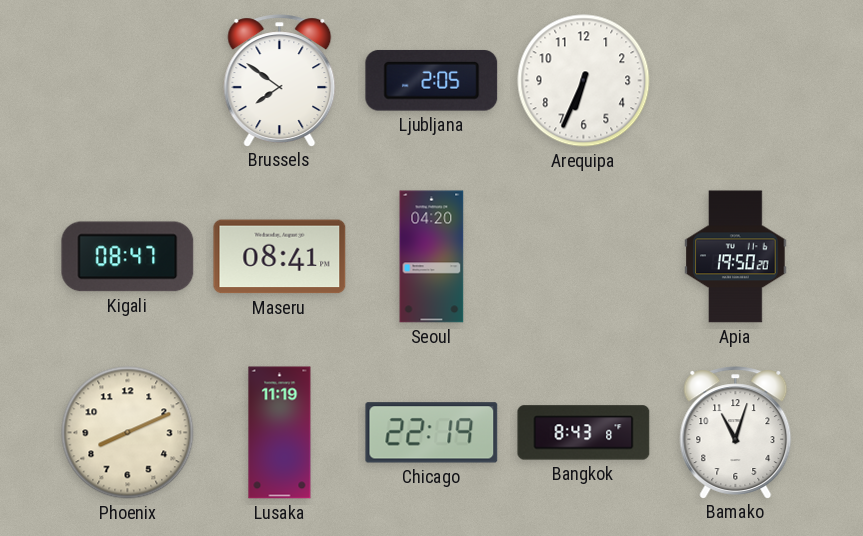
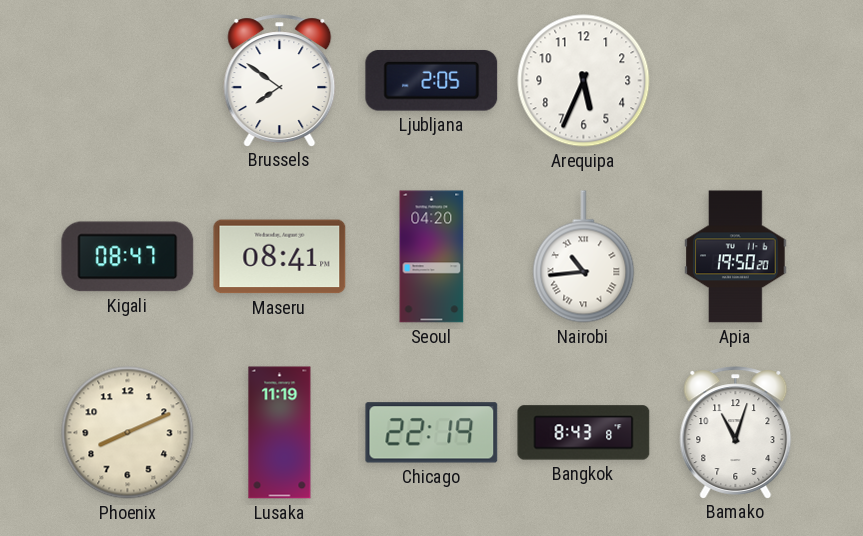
Arequipa: 6:34 -> 5:34 (584, 81)
Nairobi: none -> 10:44 (584, 257)
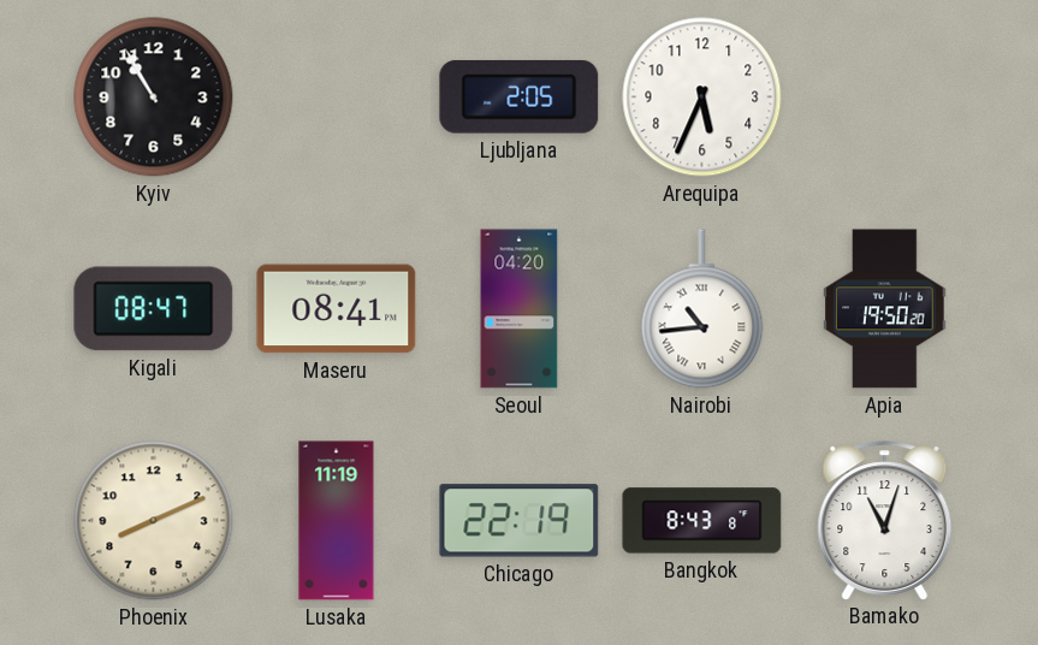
Kyiv: none -> 10:55 (154, 97)
Brussels: 7:51 -> none (280, 80)
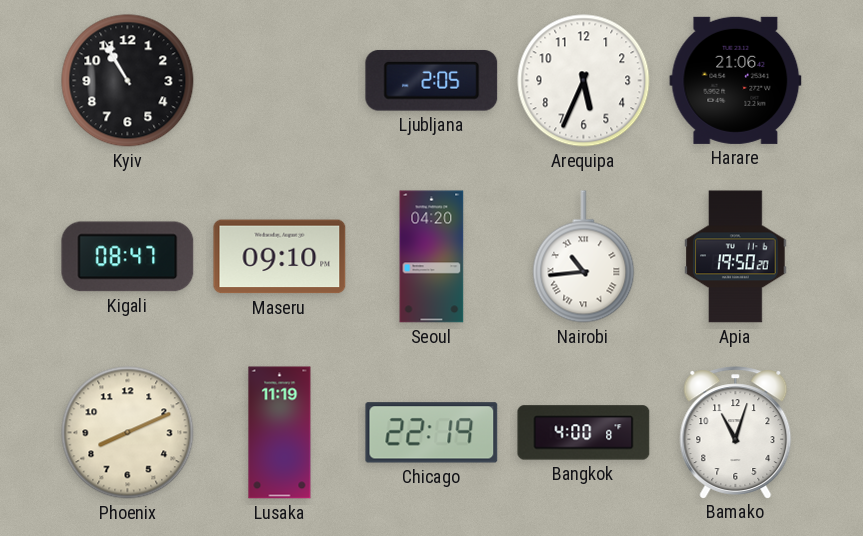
Harare: none -> 21:06 (736, 80)
Maseru: 08:41 -> 09:10 (280, 257)
Bangkok: 8:43 -> 4:00 (584, 433)
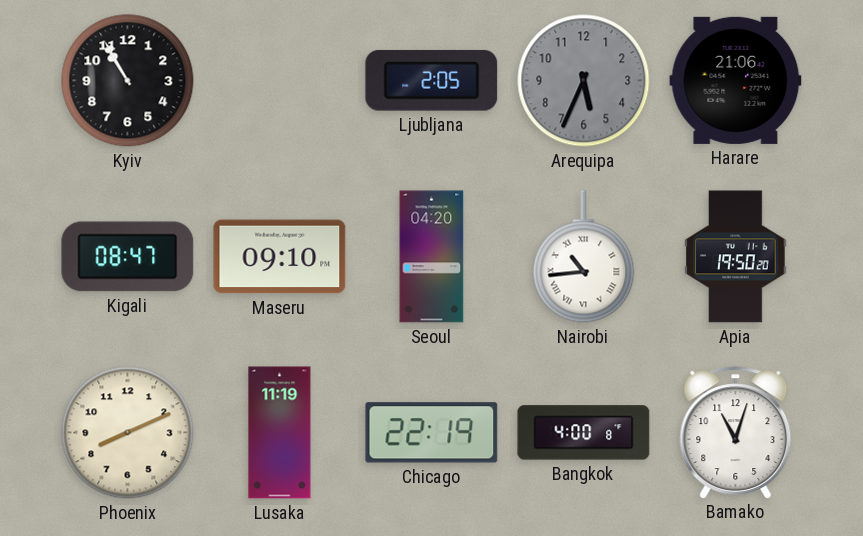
Arequipa dial: white -> grey (584, 81)
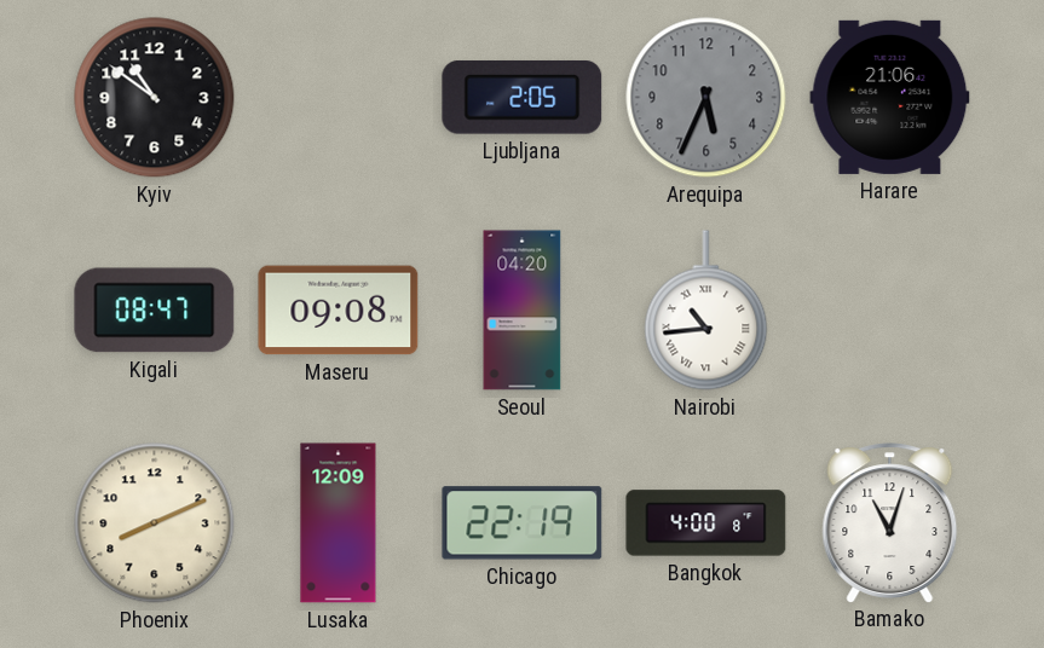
Kyiv: 10:55 -> 10:51 (155, 98)
Maseru: 09:10 -> 09:08 (339, 311)
Apia: 19:50 -> none (736, 257)
Lusaka: 11:19 -> 12:09 (339, 523)
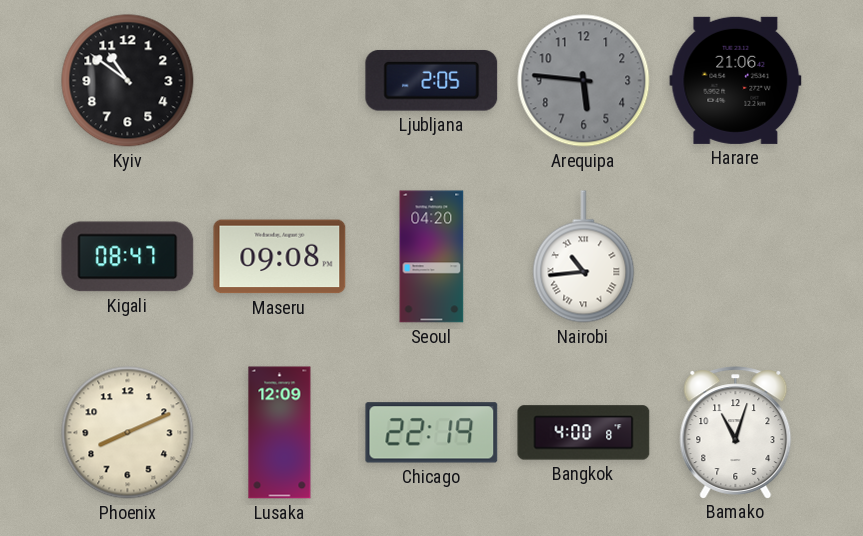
Arequipa: 5:34 -> 5:46 (584, 81)
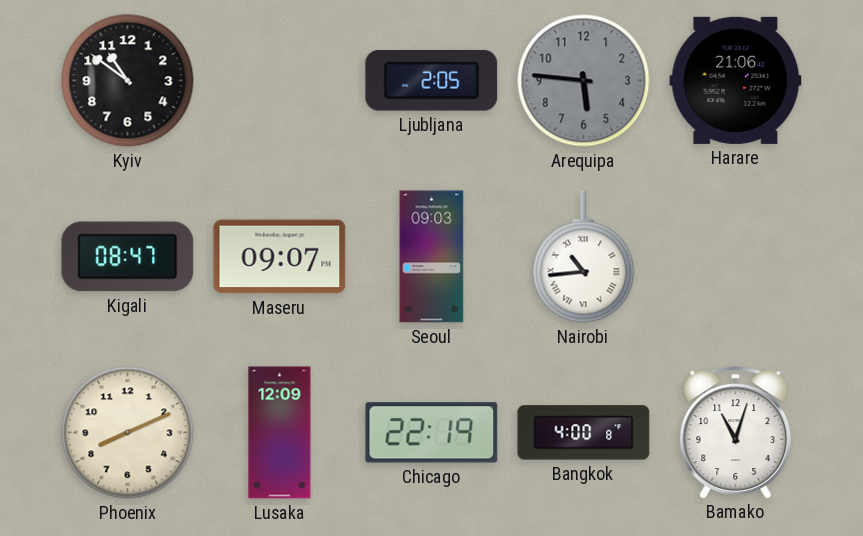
Maseru: 09:08 -> 09:07 (280, 257)
Seoul: 04:20 -> 09:03 (432, 257)
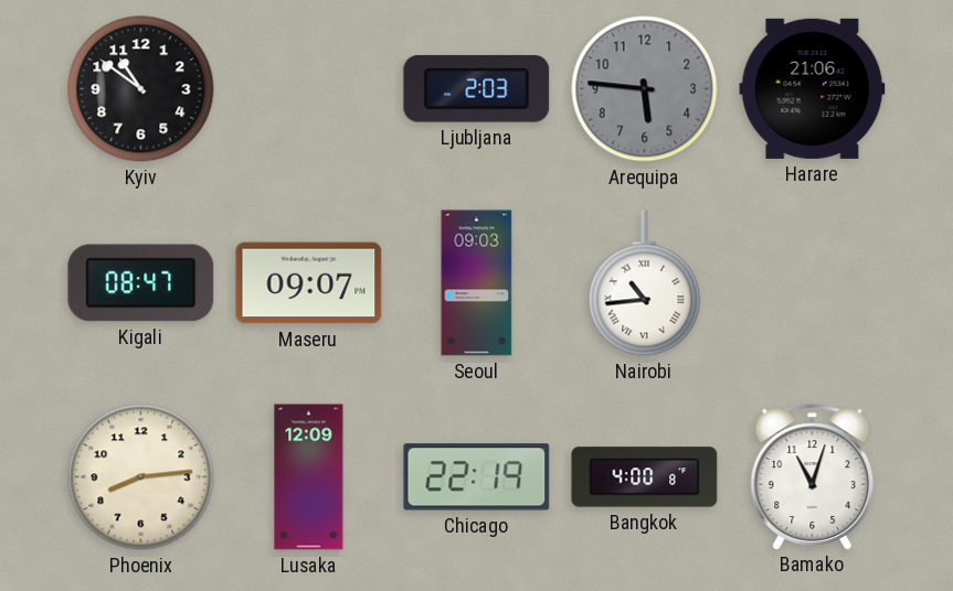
Ljubljana: 2:05 -> 2:03 (477, 88)
Phoenix: 8:11 -> 8:14 (141, 477)
